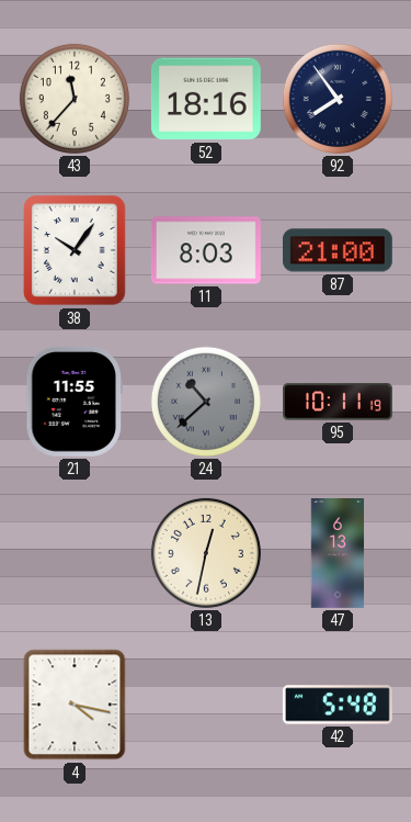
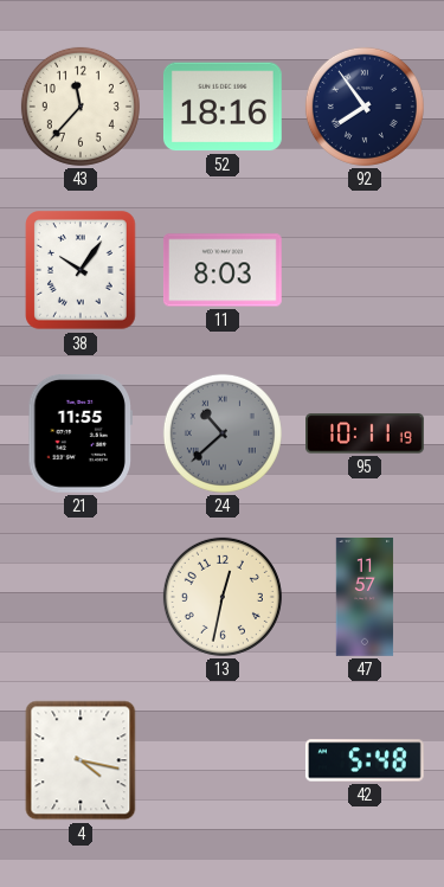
87: 21:00 -> none (338, 250)
47: 6:13 -> 11:57 (365, 598)
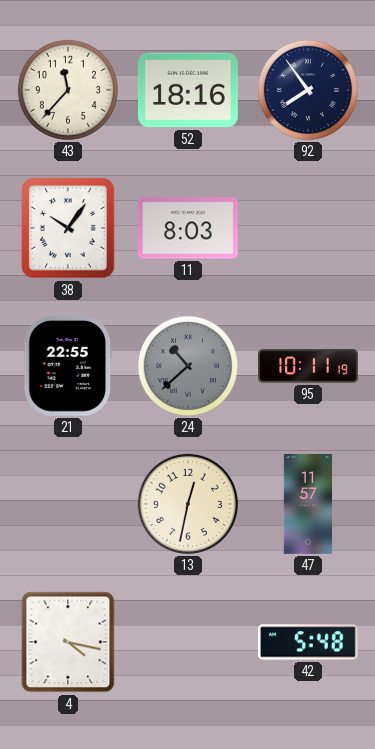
21: 11:55 -> 22:55 (67, 366)
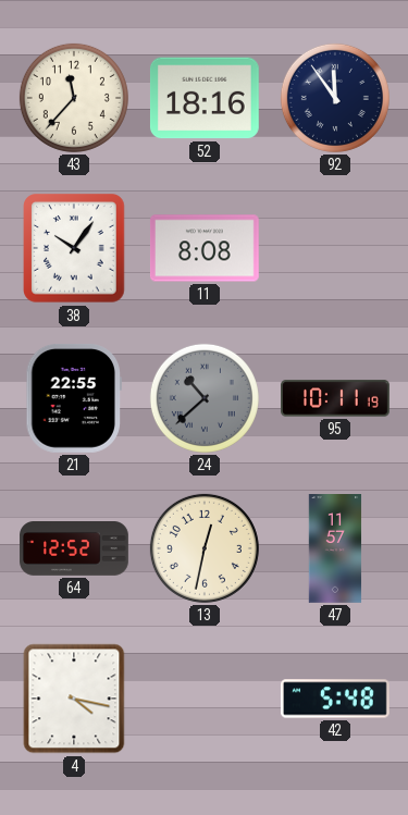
92: 7:54 -> 11:54 (335, 98)
11: 8:03 -> 8:08 (205, 248)
64: none -> 12:52 (74, 549)
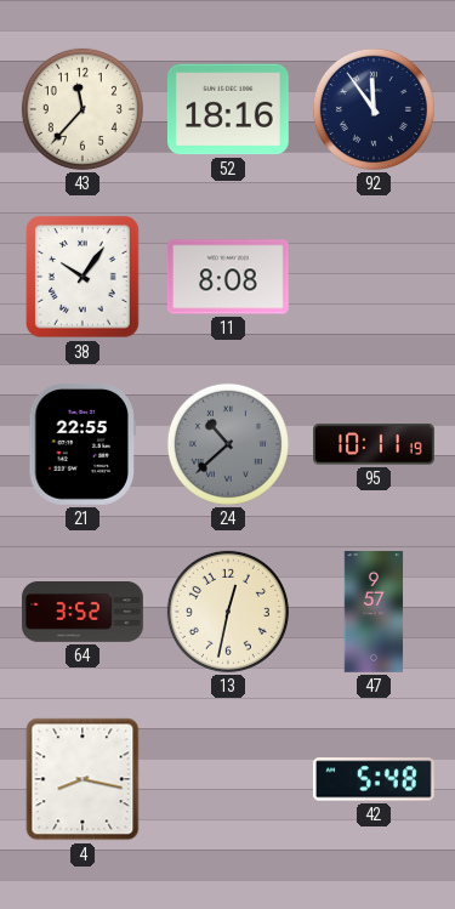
64: 12:52 -> 3:52 (83, 613)
47: 11:57 -> 9:57 (374, 613)
4: 4:17 -> 8:17 (83, 779)
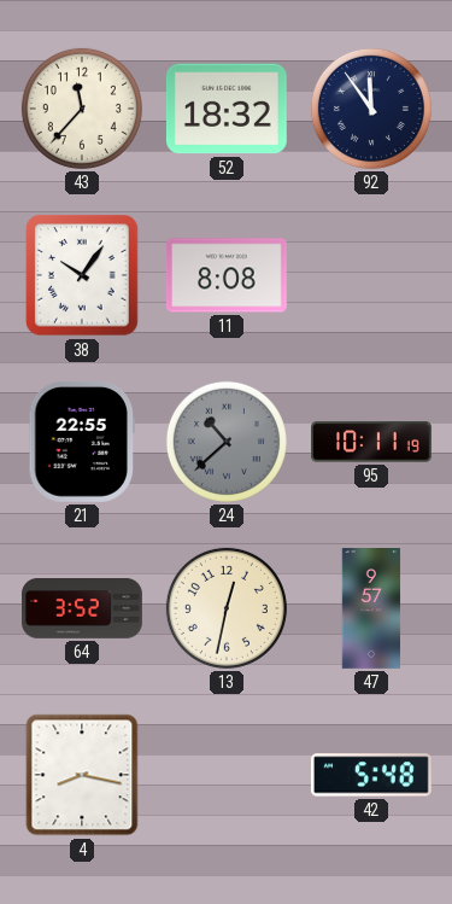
52: 18:16 -> 18:32 (227, 109)
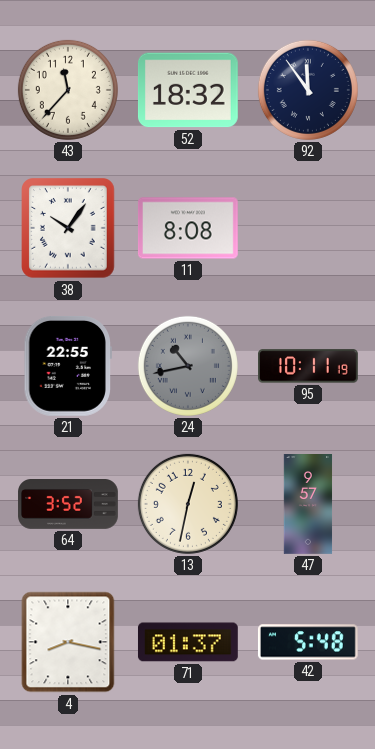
24: 10:38 -> 10:43 (188, 366)
71: none -> 01:37 (188, 642)
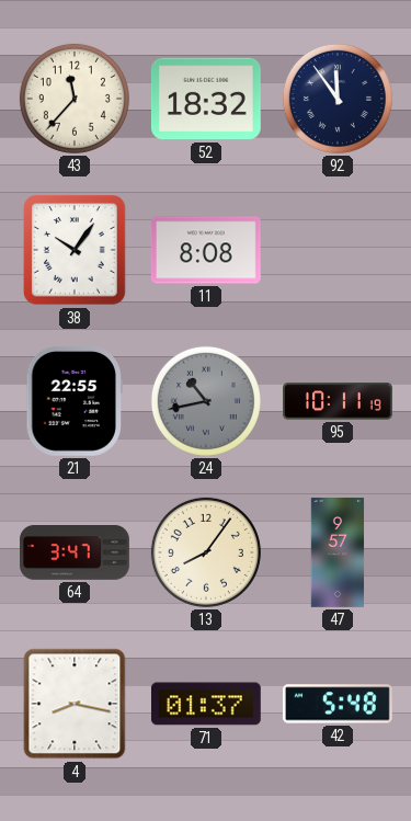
64: 3:52 -> 3:47 (75, 554)
13: 12:32 -> 8:06 (206, 552)
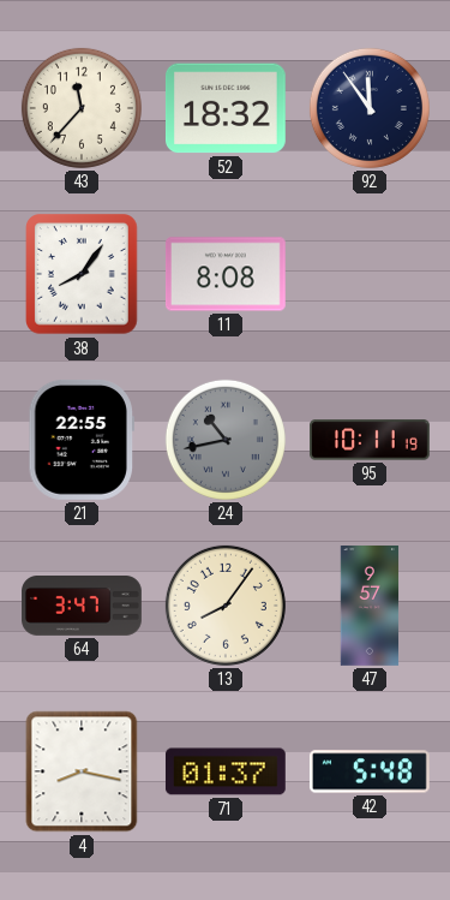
38: 10:06 -> 8:06 (83, 274)
